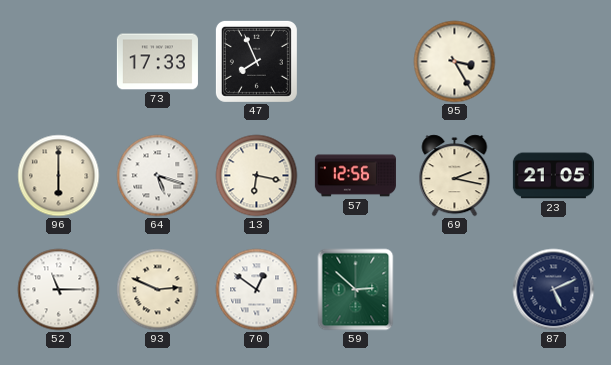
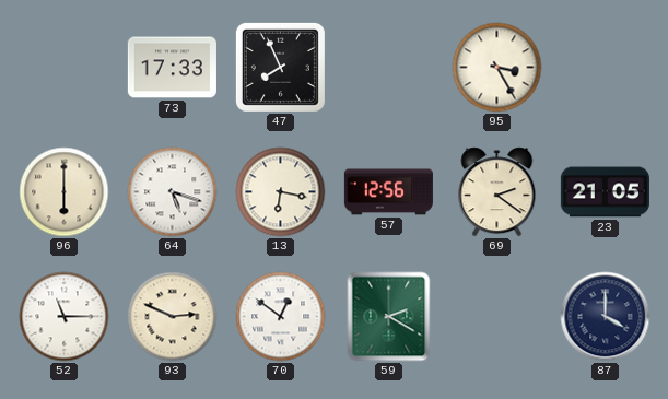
69: 2:17 -> 2:21 (497, 192)
59: 2:52 -> 2:20 (389, 317)
87: 5:11 -> 4:00 (606, 317)
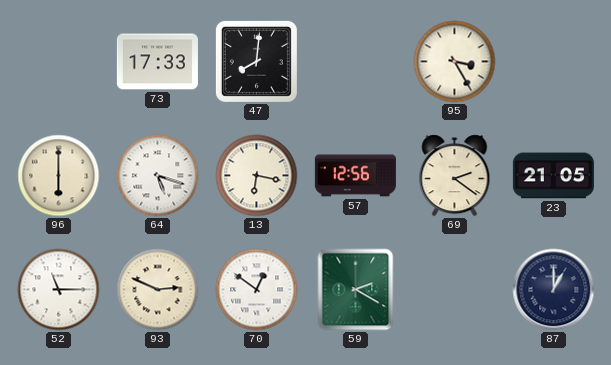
47: 7:56 -> 8:01 (256, 61)
87: 4:00 -> 1:00 (554, 290)
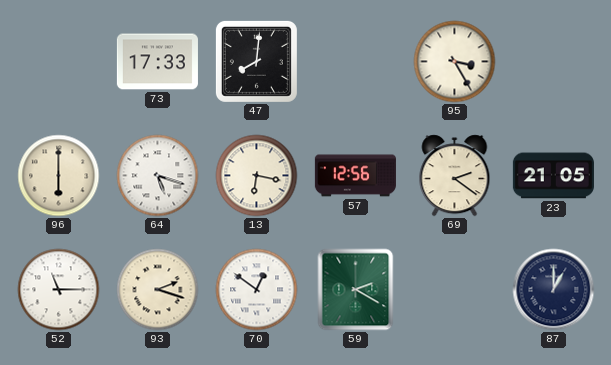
93: 2:49 -> 2:18 (158, 290)
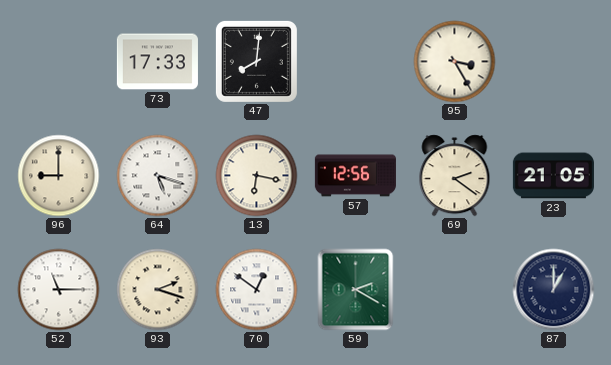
96: 6:00 -> 9:00 (59, 176)
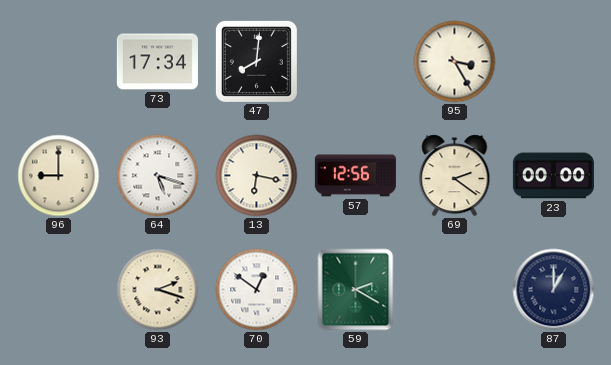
73: 17:33 -> 17:34 (157, 62)
23: 21:05 -> 00:00 (553, 176)
52: 11:15 -> none (59, 290)
